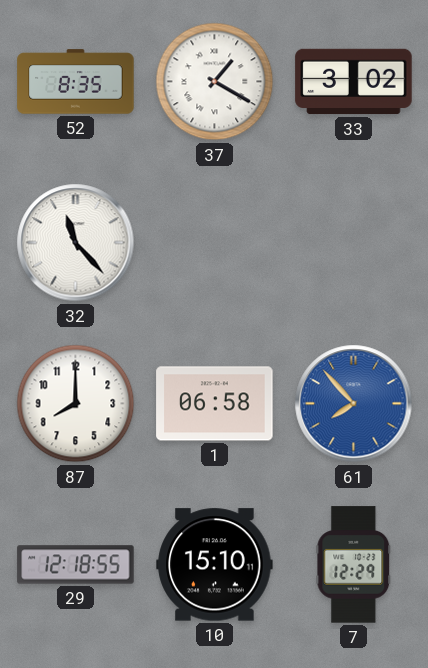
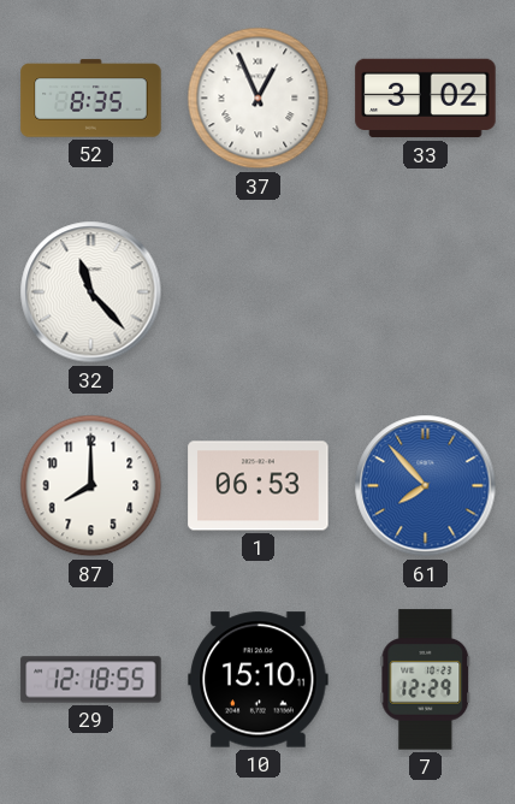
37: 1:20 -> 12:56 (259, 99)
1: 06:58 -> 06:53 (259, 486)
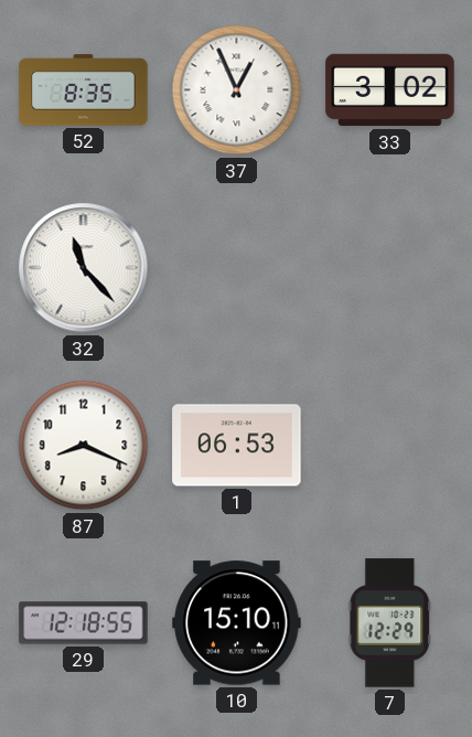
87: 8:00 -> 8:19 (84, 446)
61: 7:53 -> none (426, 486)
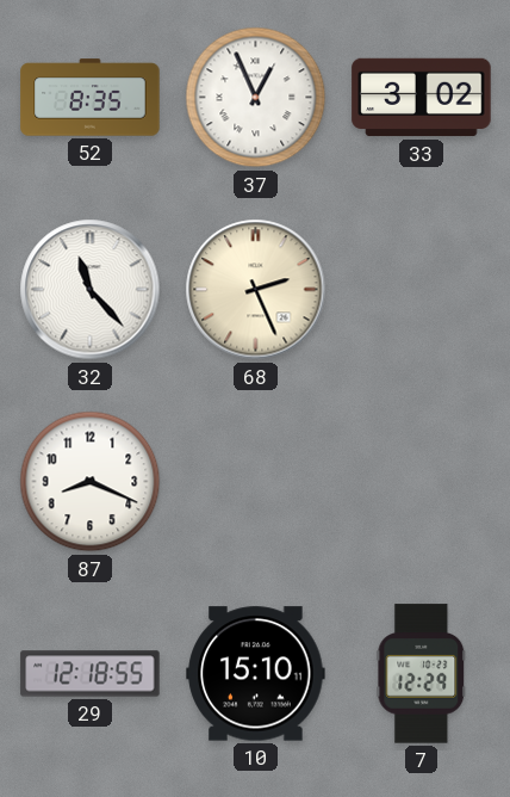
68: none -> 2:26 (256, 290)
1: 06:53 -> none (237, 446)
